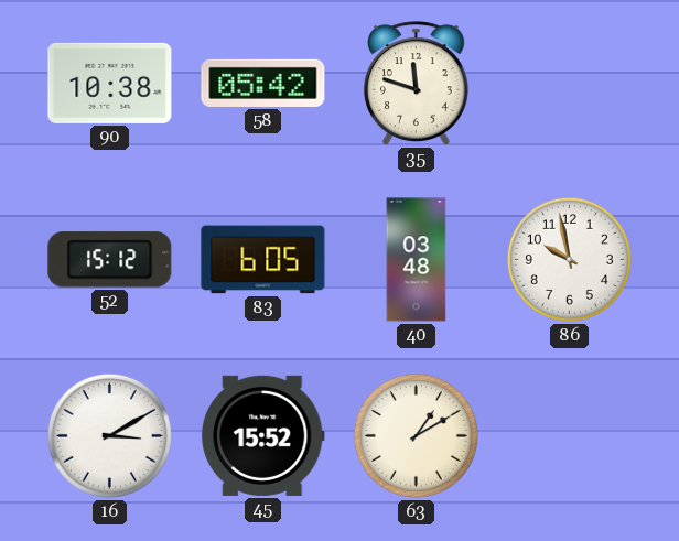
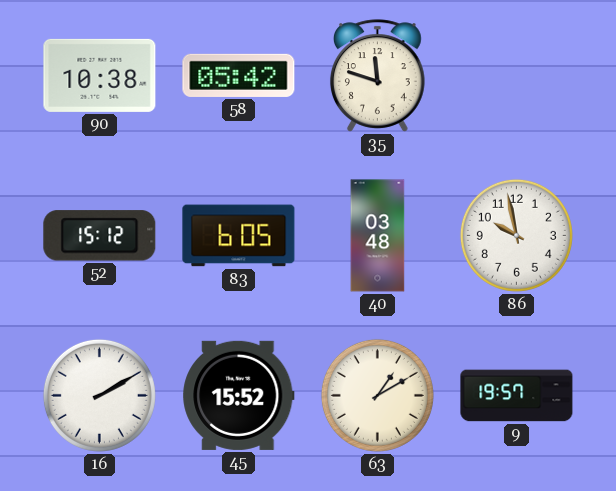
16: 3:10 -> 2:10 (99, 395)
9: none -> 19:57 (517, 396)
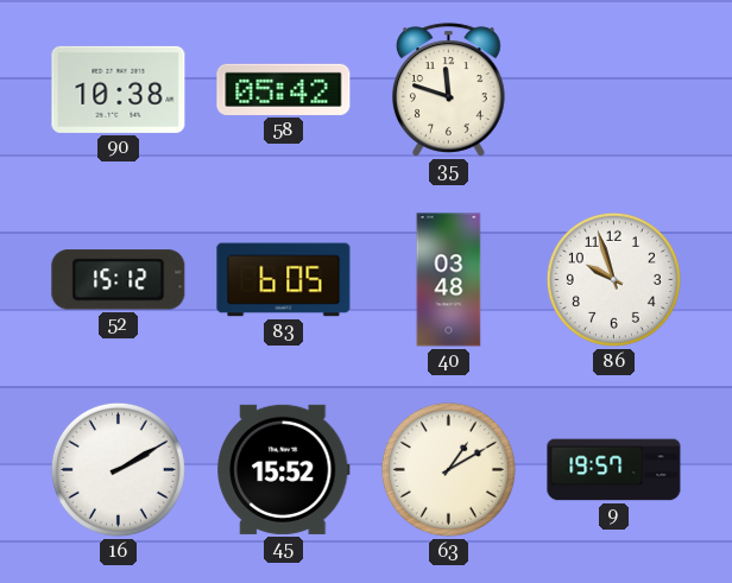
86: 9:58 -> 9:57 (613, 279)
